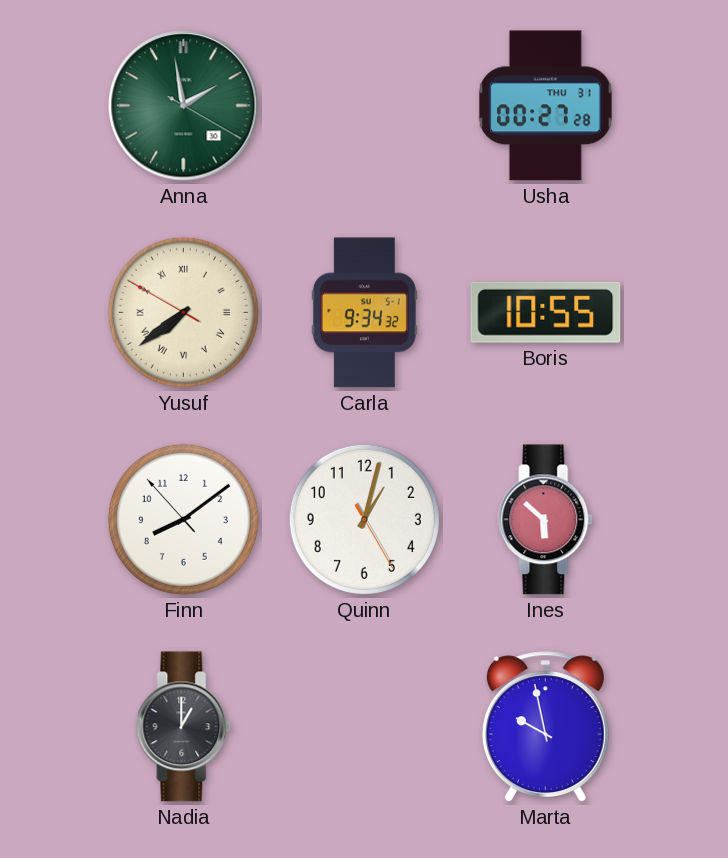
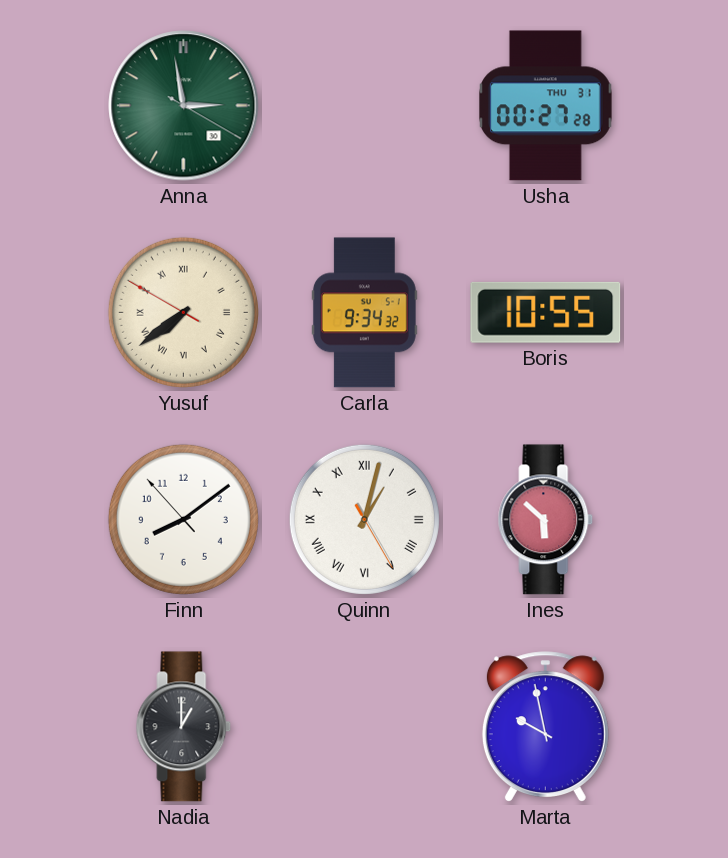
Anna: 1:58 -> 2:58 (184, 106)
Quinn numerals: Arabic -> Roman (364, 519)
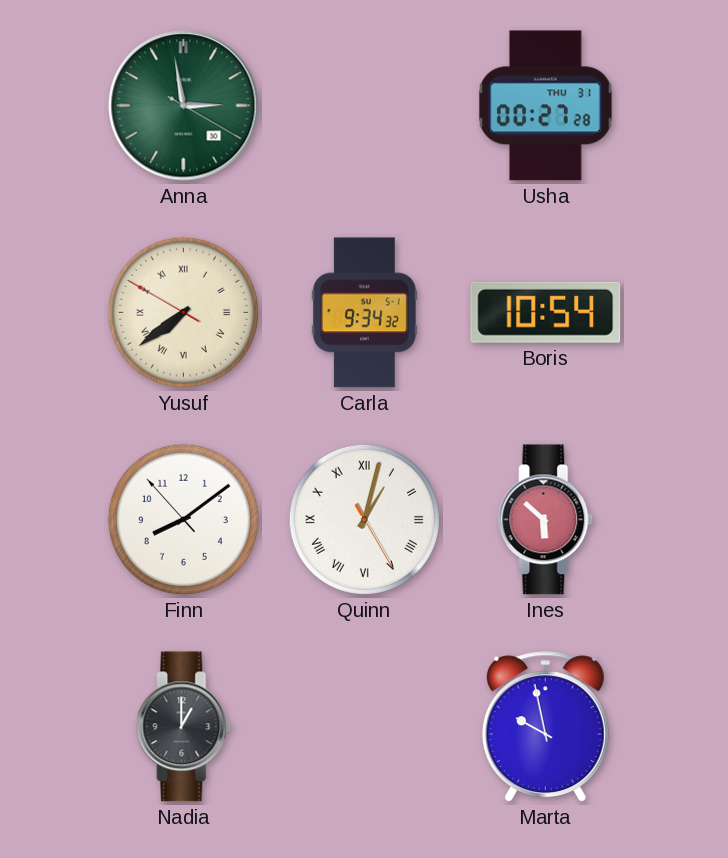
Boris: 10:55 -> 10:54 (546, 312)
